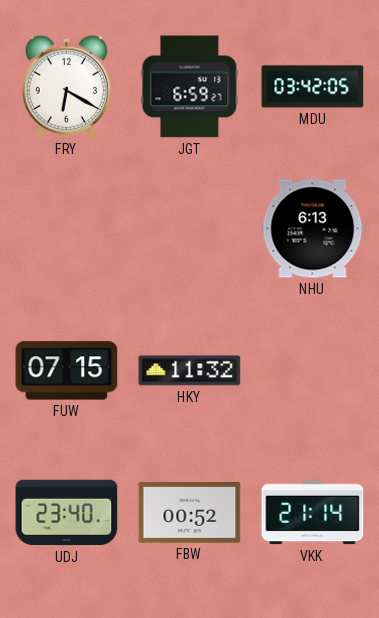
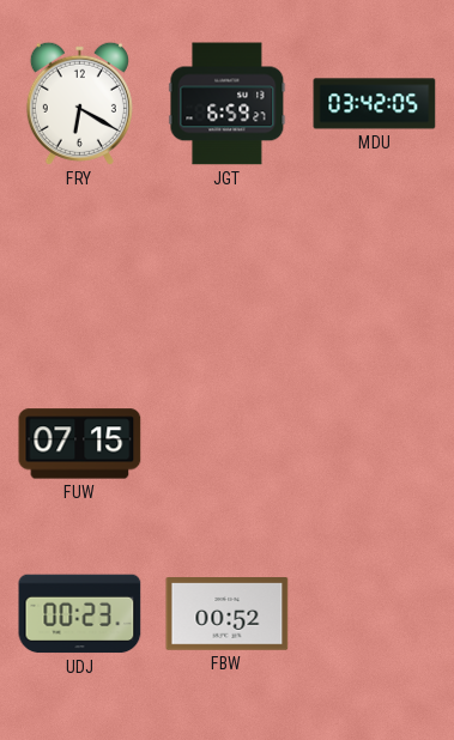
NHU: 6:13 -> none (313, 229)
HKY: 11:32 -> none (190, 371)
UDJ: 23:40 -> 00:23 (80, 614)
VKK: 21:14 -> none (313, 513)
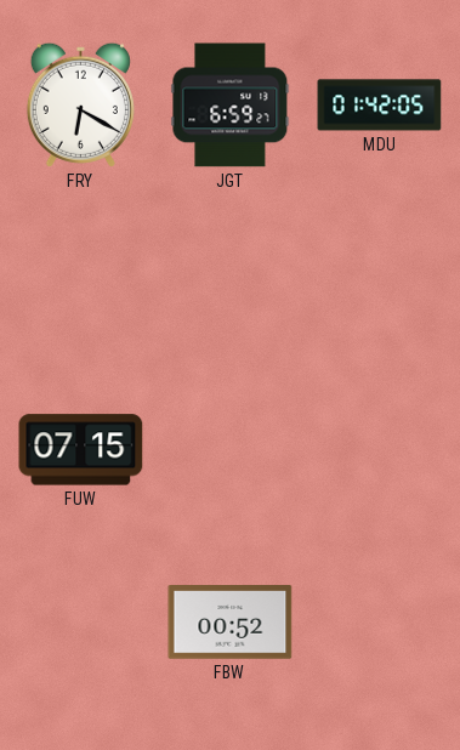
MDU: 03:42 -> 01:42 (380, 106)
UDJ: 00:23 -> none (80, 614)
